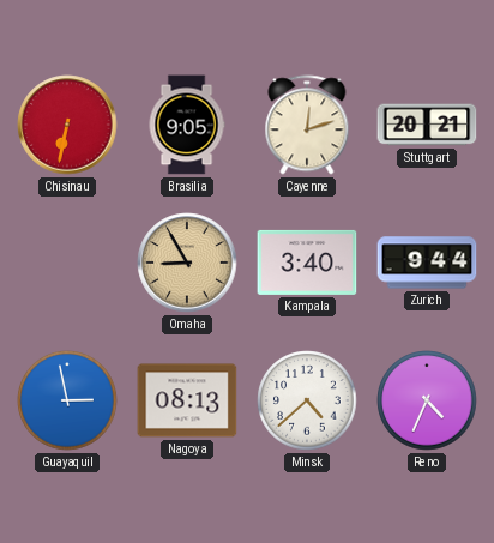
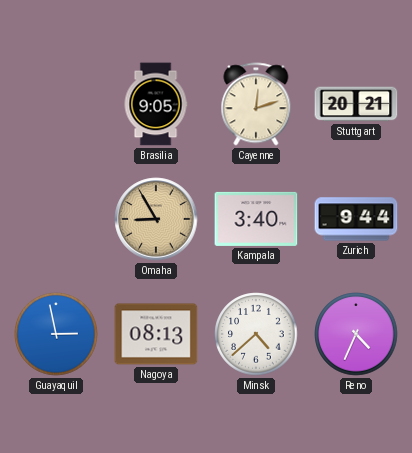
Chisinau: 6:32 -> none (67, 125)
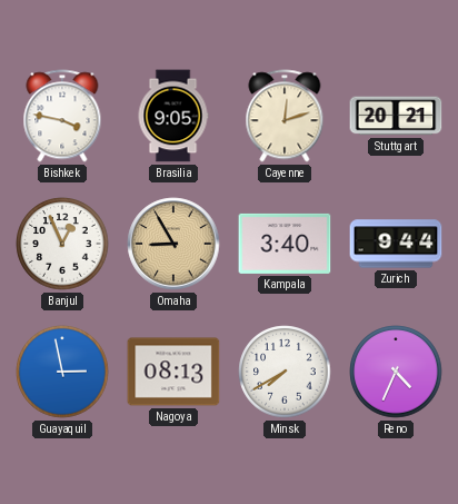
Bishkek: none -> 3:47 (62, 116)
Banjul: none -> 12:56 (62, 244)
Minsk: 4:38 -> 7:40 (285, 372)
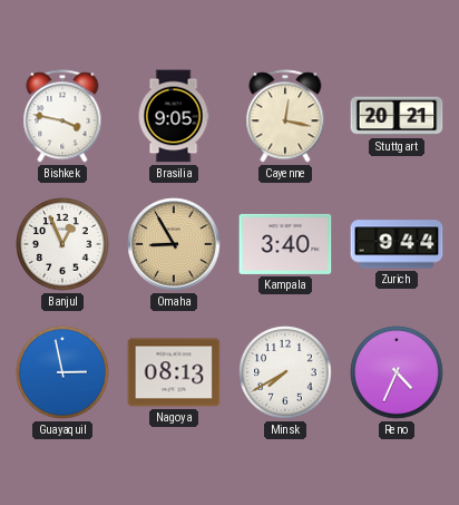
Cayenne: 12:12 -> 12:17 (285, 116)
